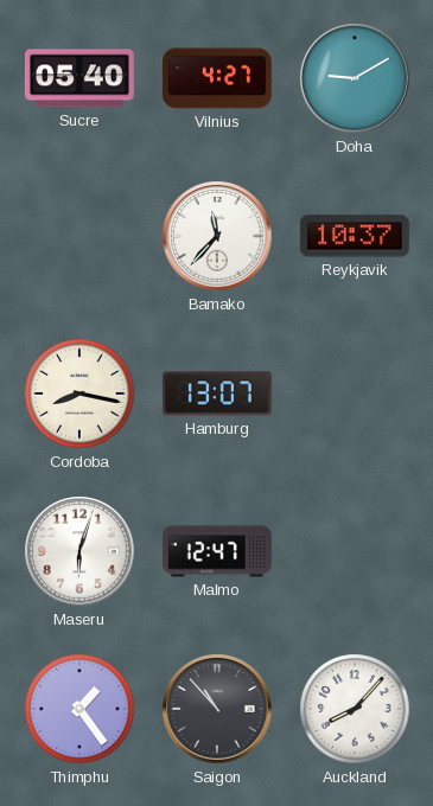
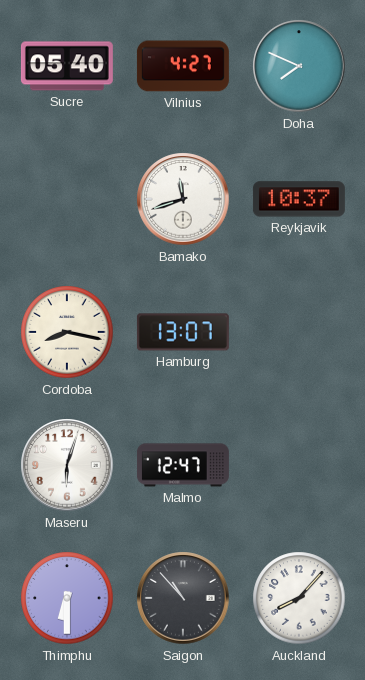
Doha: 9:10 -> 7:49 (299, 66)
Bamako: 11:37 -> 11:42 (183, 199)
Thimphu: 1:24 -> 6:30 (67, 598)
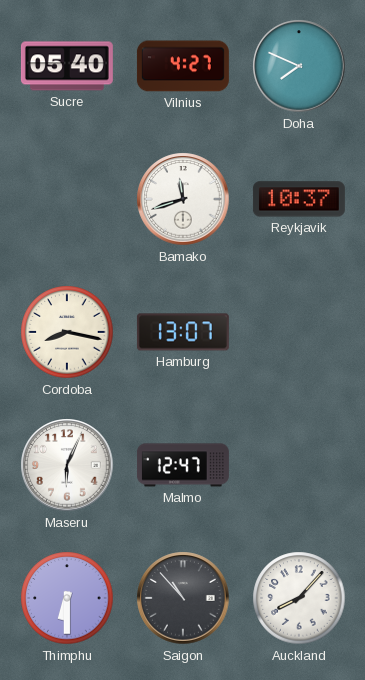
Maseru: 6:03 -> 6:04 (67, 465)
